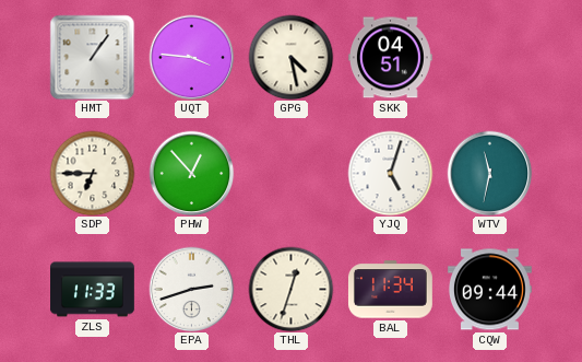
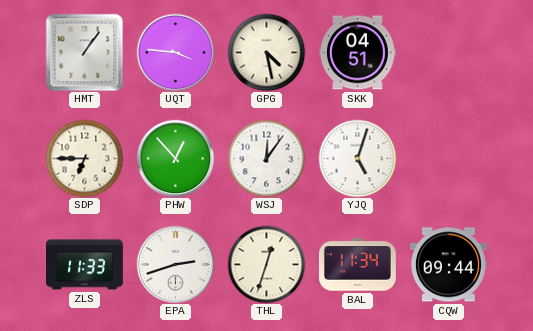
WSJ: none -> 12:06 (266, 158)
WTV: 11:32 -> none (489, 173)
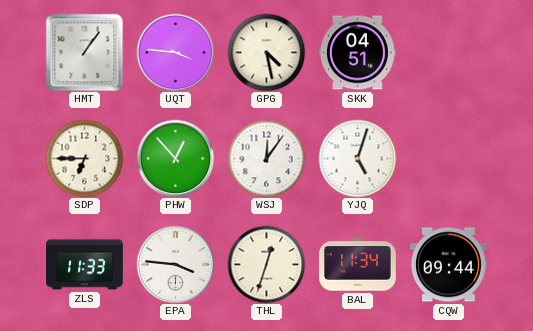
EPA: 2:42 -> 3:46 (175, 264)
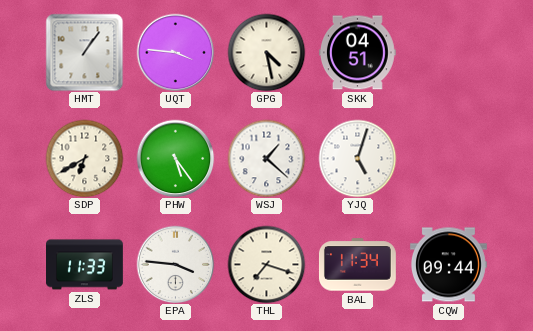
SDP: 6:45 -> 6:40 (84, 158)
PHW: 12:53 -> 5:24 (175, 158)
WSJ: 12:06 -> 1:22 (266, 158)
THL: 12:33 -> 7:18 (266, 264)
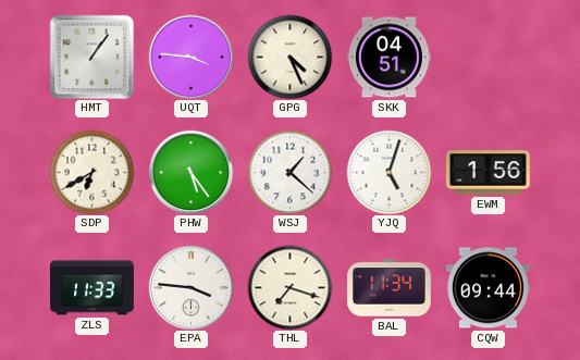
GPG: 4:28 -> 4:26 (289, 57)
EWM: none -> 1:56 (488, 173)
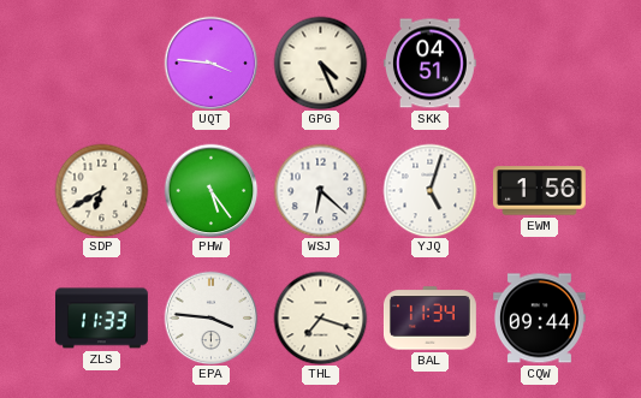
HMT: 1:06 -> none (91, 57)
WSJ: 1:22 -> 6:22 (320, 190)
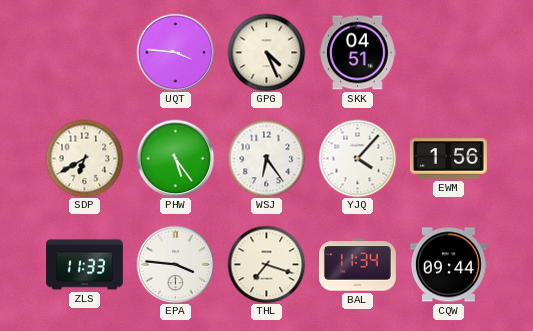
WSJ: 6:22 -> 6:24 (266, 158)
YJQ: 5:03 -> 4:07 (357, 158)
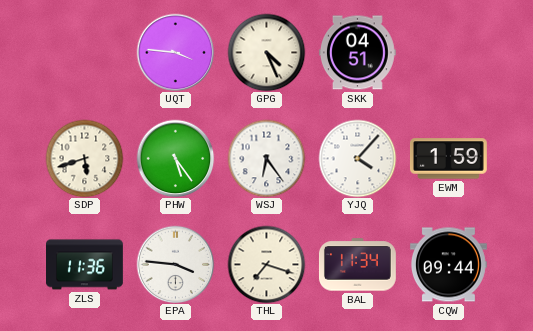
SDP: 6:40 -> 5:42 (84, 158)
EWM: 1:56 -> 1:59 (448, 159)
ZLS: 11:33 -> 11:36 (85, 265)
